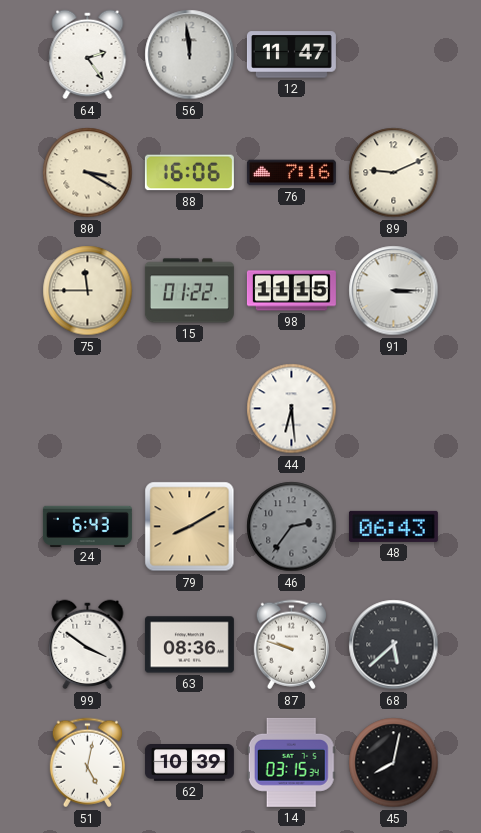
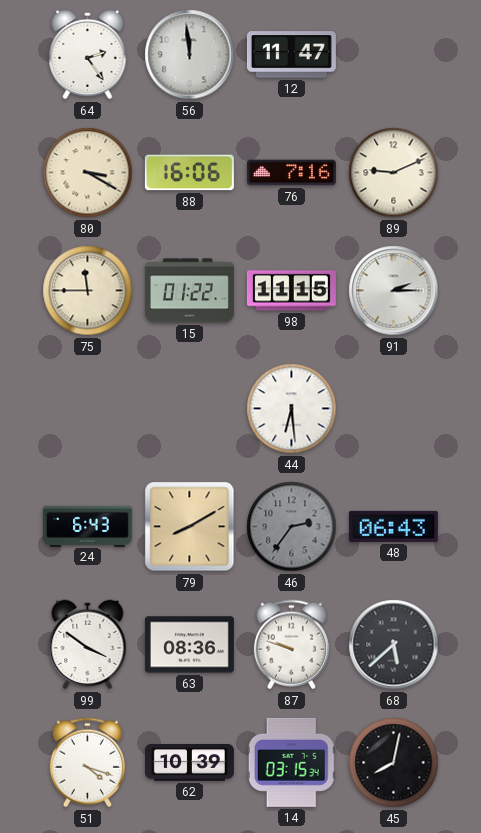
91: 3:15 -> 2:15 (394, 291)
51: 5:02 -> 4:18 (87, 763)
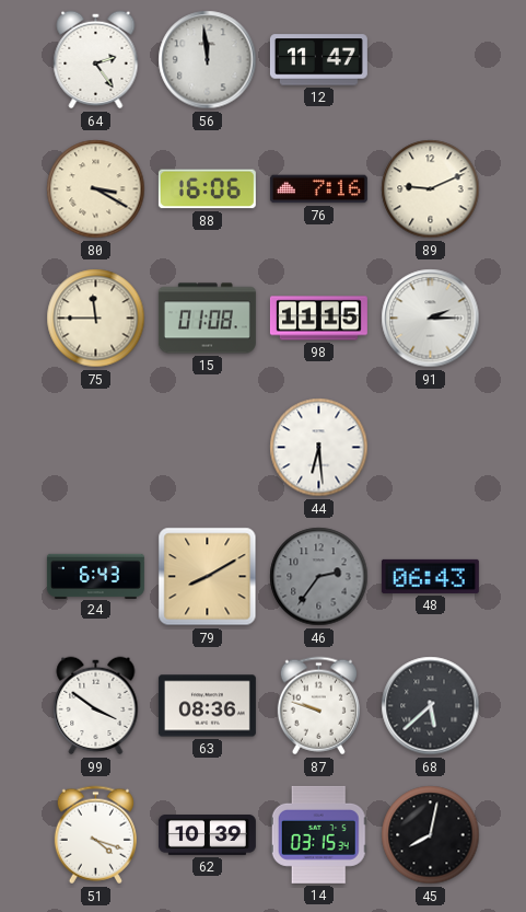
15: 01:22 -> 01:08 (207, 319)
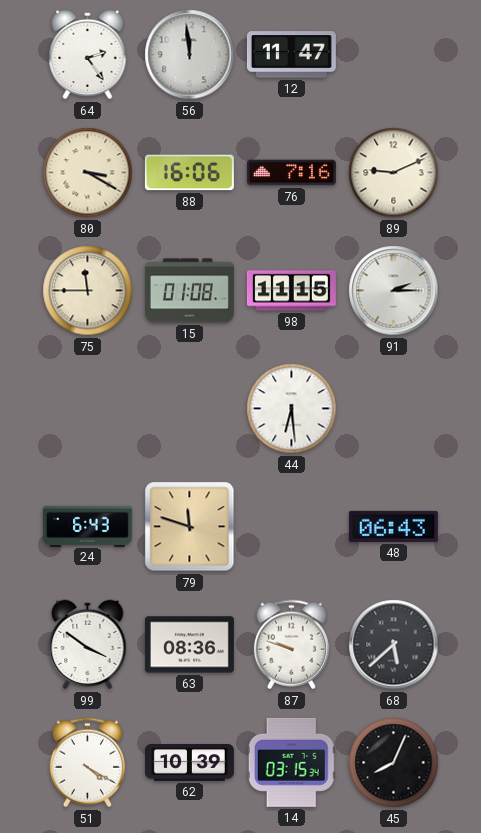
79: 8:10 -> 11:48 (190, 527)
46: 2:36 -> none (319, 577)
51: 4:18 -> 4:20 (87, 763)
45: 8:02 -> 8:04 (394, 763)
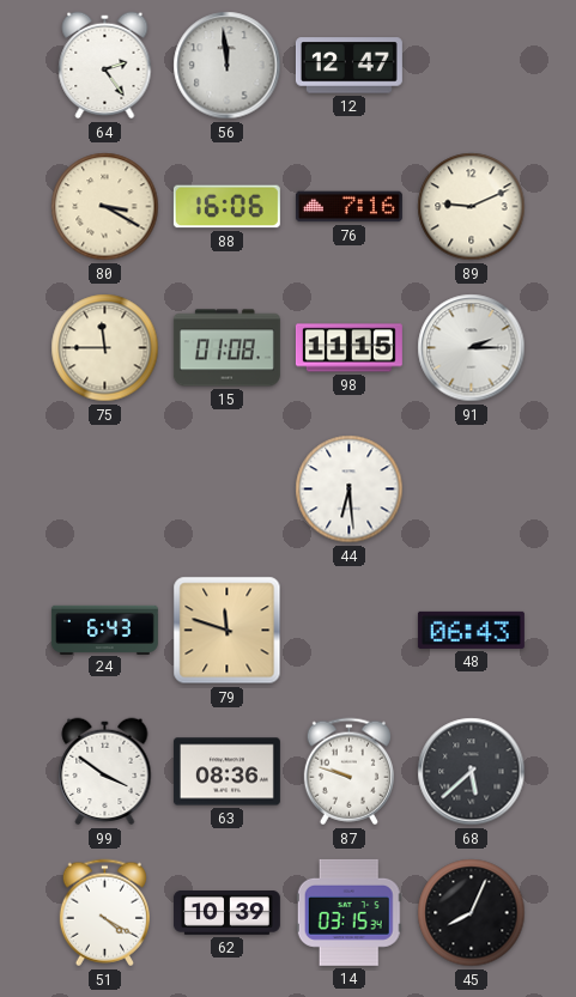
12: 11:47 -> 12:47 (348, 66)
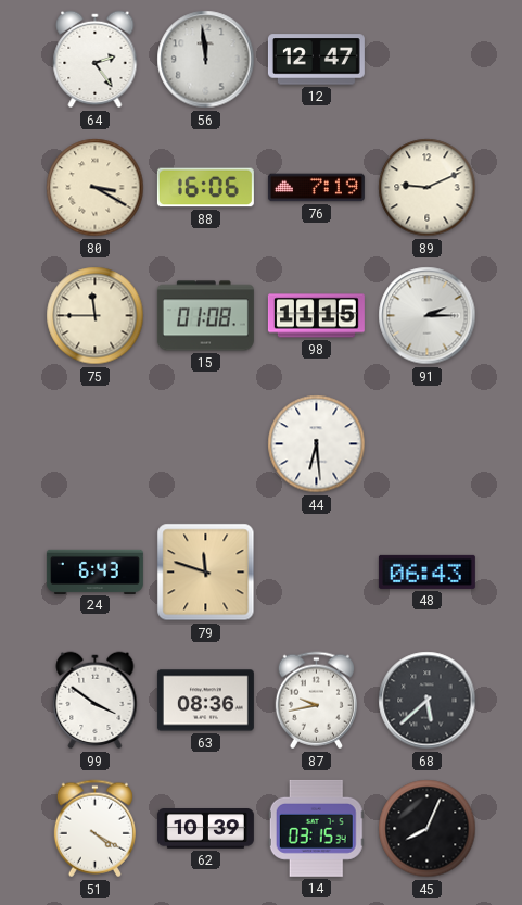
76: 7:16 -> 7:19 (316, 188)
87: 9:48 -> 9:43 (316, 701)
